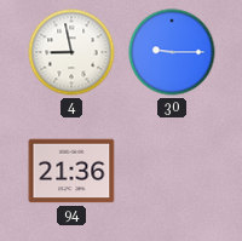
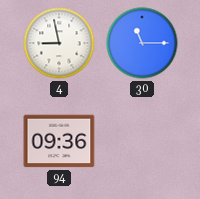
30: 9:15 -> 11:15 (142, 43)
94: 21:36 -> 09:36 (59, 141)
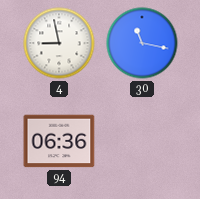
30: 11:15 -> 11:17 (142, 43)
94: 09:36 -> 06:36 (59, 141)
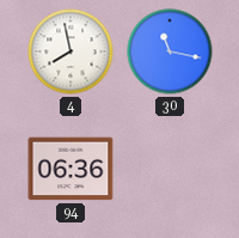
4: 8:58 -> 7:58 (71, 51)
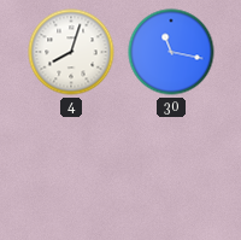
4: 7:58 -> 8:03 (71, 52)
94: 06:36 -> none (71, 169)
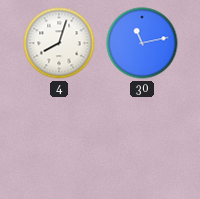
30: 11:17 -> 11:13 (142, 43)
